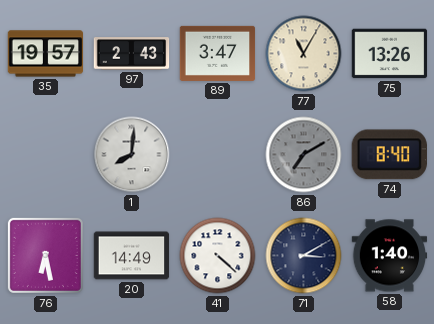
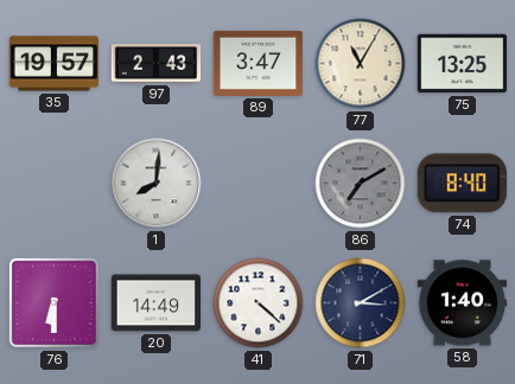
75: 13:26 -> 13:25 (463, 64)
76: 6:28 -> 6:30 (53, 302)
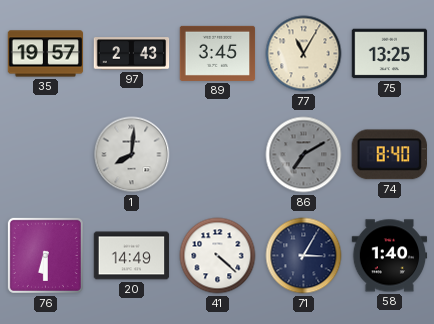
89: 3:47 -> 3:45 (218, 53)
71: 3:10 -> 3:05 (304, 256)
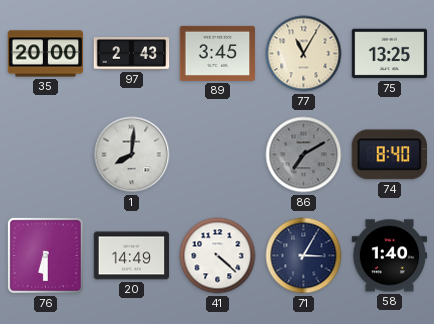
35: 19:57 -> 20:00 (46, 54)
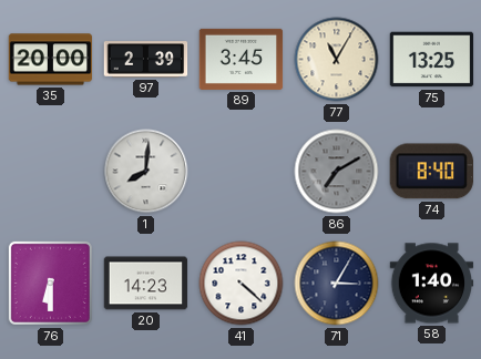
97: 2:43 -> 2:39 (146, 60)
20: 14:49 -> 14:23 (146, 284)
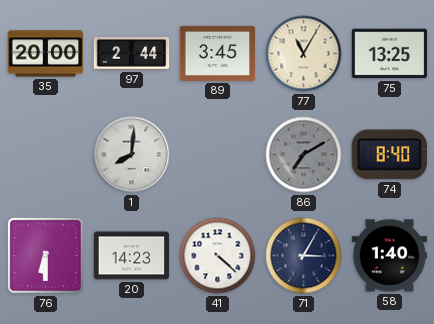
97: 2:39 -> 2:44 (132, 54)
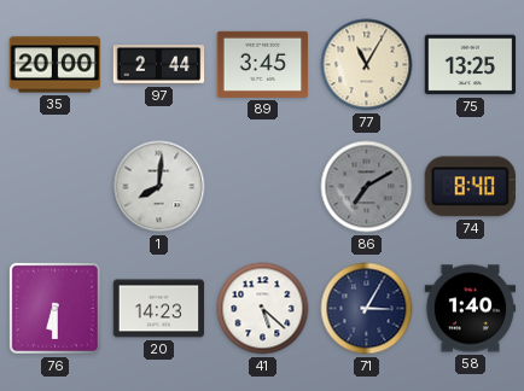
41: 4:22 -> 5:22 (263, 309)
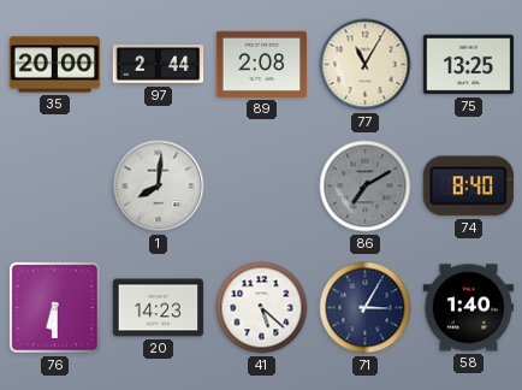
89: 3:45 -> 2:08 (262, 64)
